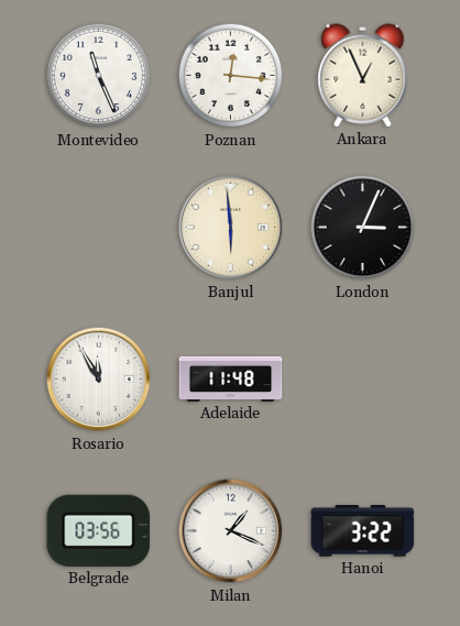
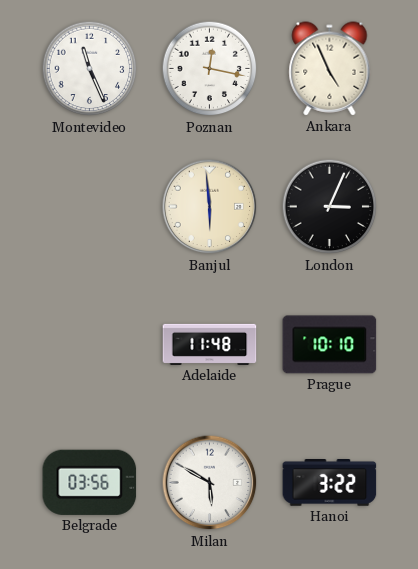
Poznan: 12:16 -> 12:17 (210, 69)
Ankara: 12:56 -> 4:56 (330, 69)
Rosario: 11:55 -> none (99, 380)
Prague: none -> 10:10 (330, 345)
Milan: 1:19 -> 5:50 (210, 483)
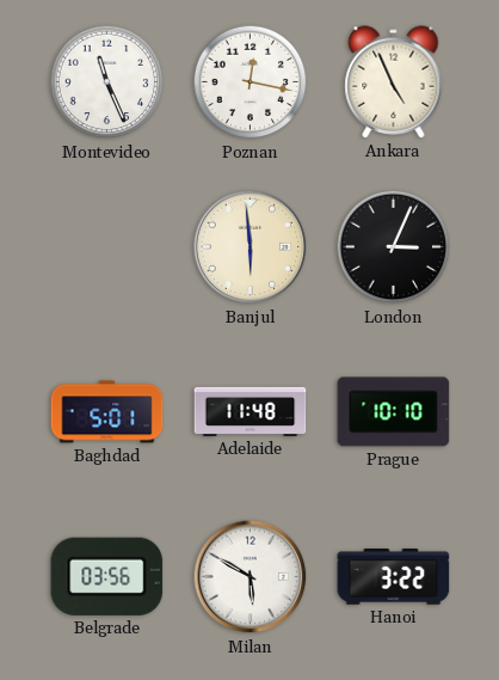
Baghdad: none -> 5:01 (107, 412)
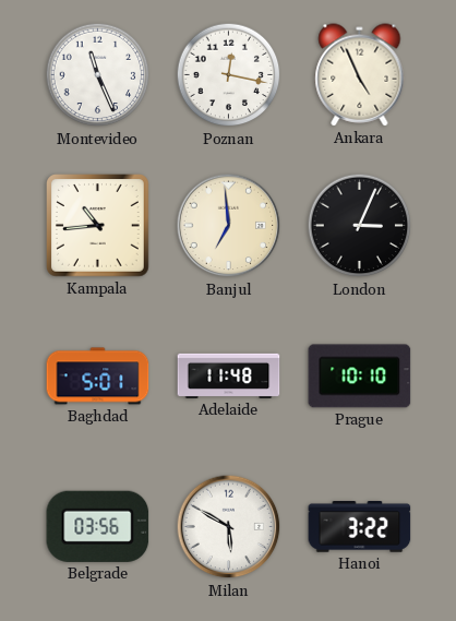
Kampala: none -> 10:44 (98, 226)
Banjul: 5:59 -> 6:59 (229, 226)
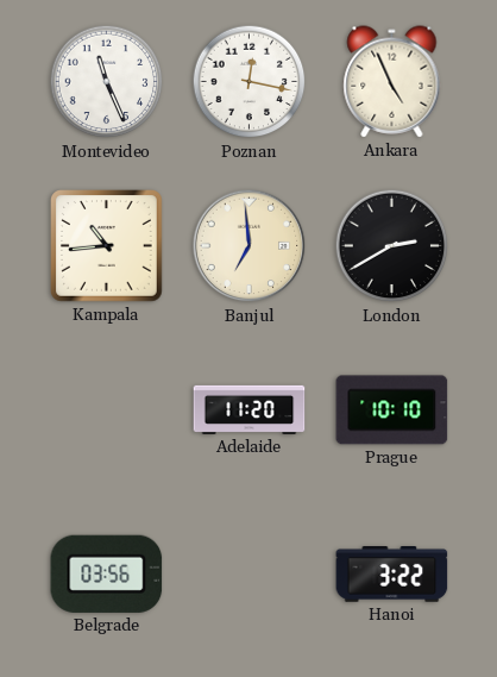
London: 3:04 -> 2:40 (392, 246)
Baghdad: 5:01 -> none (98, 377)
Adelaide: 11:48 -> 11:20 (250, 409)
Milan: 5:50 -> none (229, 527)
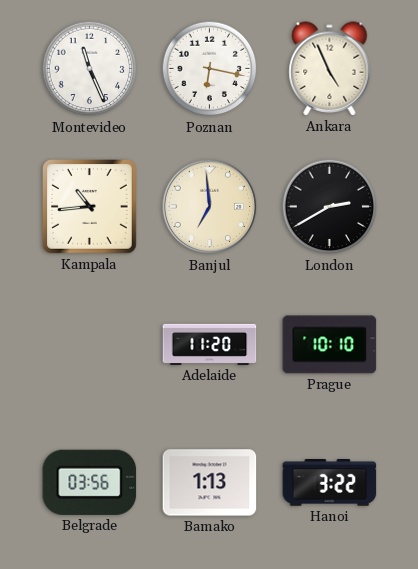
Poznan: 12:17 -> 6:17 (210, 69)
Bamako: none -> 1:13 (210, 483)
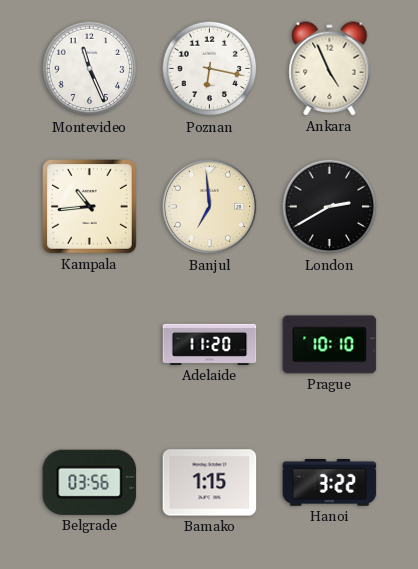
Bamako: 1:13 -> 1:15 (210, 483)
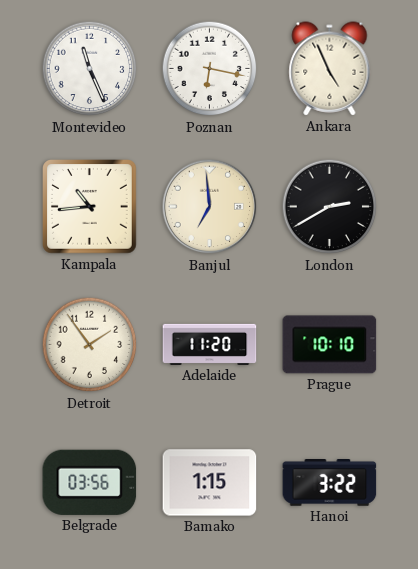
Detroit: none -> 1:54 (90, 345)
